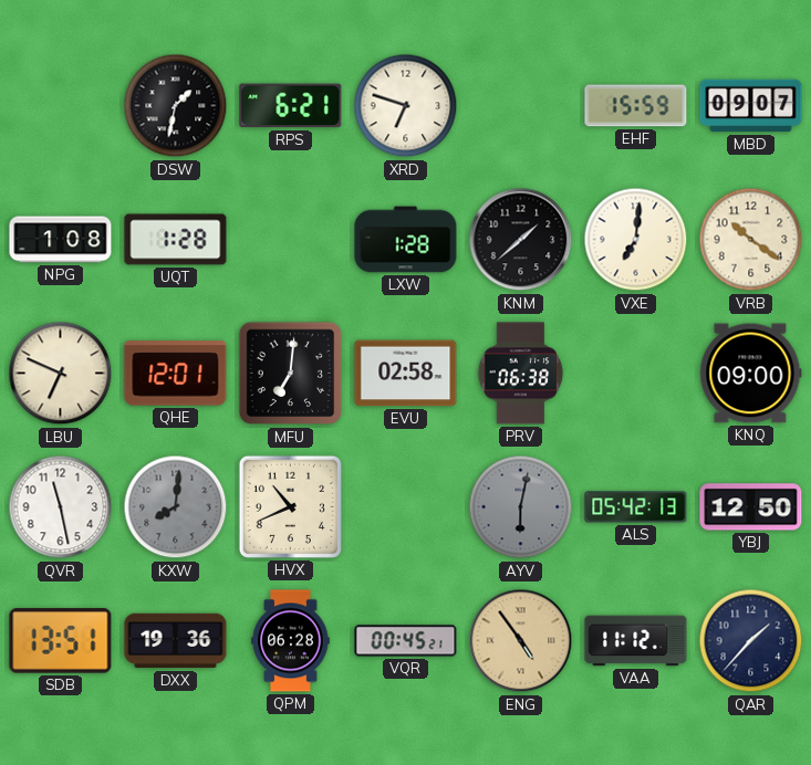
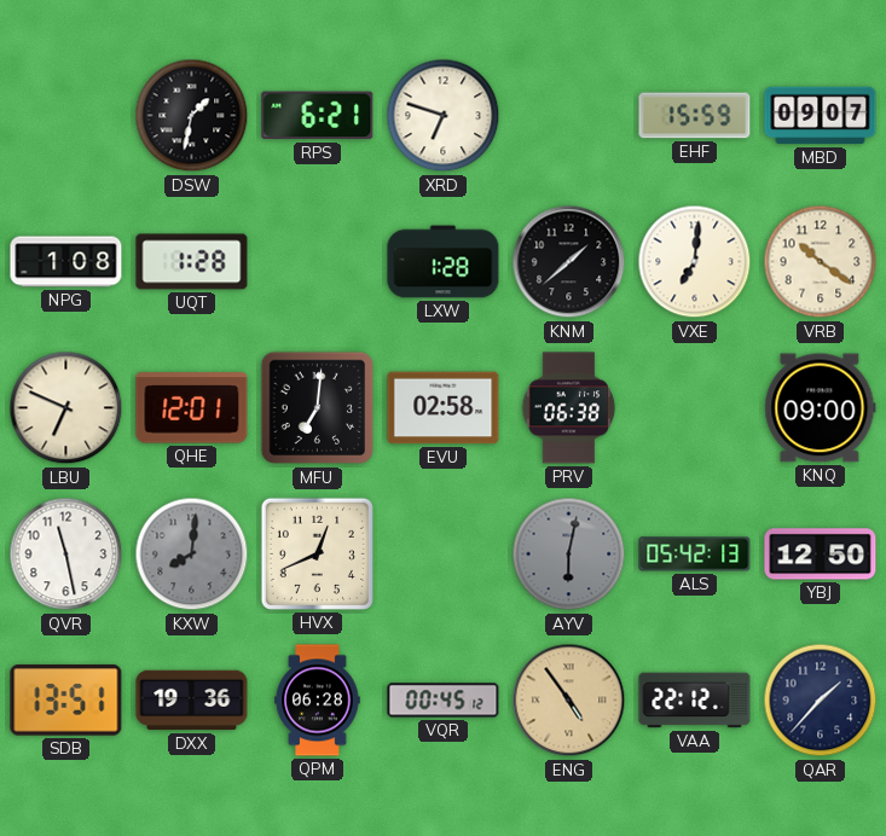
HVX: 10:41 -> 12:41 (317, 553)
VQR: 00:45:21 -> 00:45:12 (444, 701)
VAA: 11:12 -> 22:12 (695, 701)
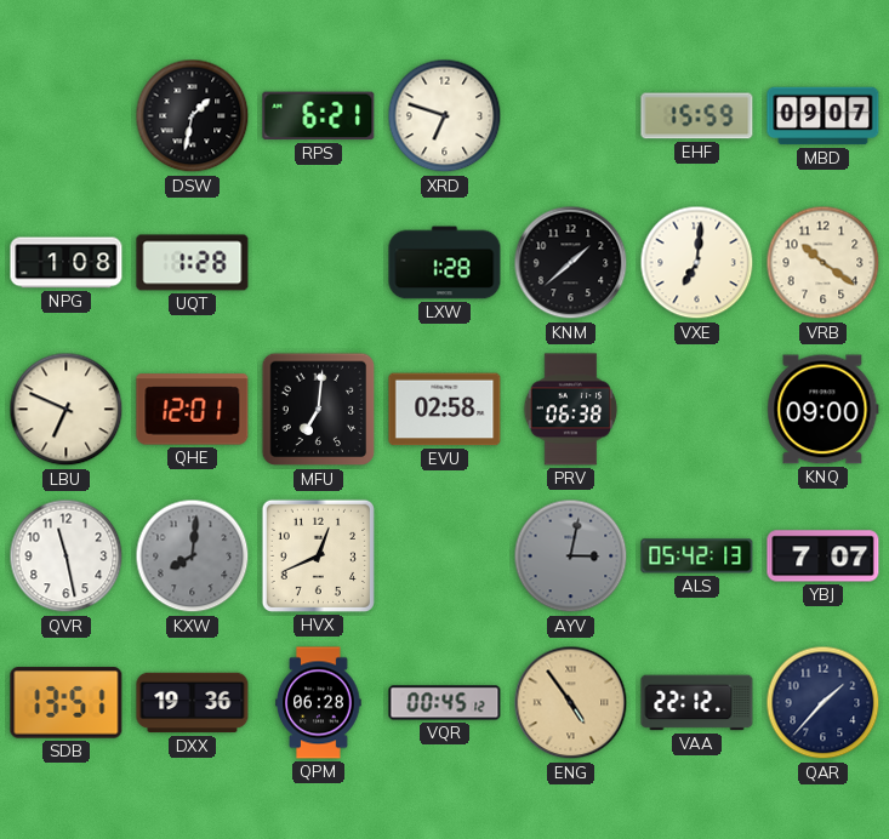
AYV: 6:02 -> 3:02 (571, 557)
YBJ: 12:50 -> 7:07 (824, 557)
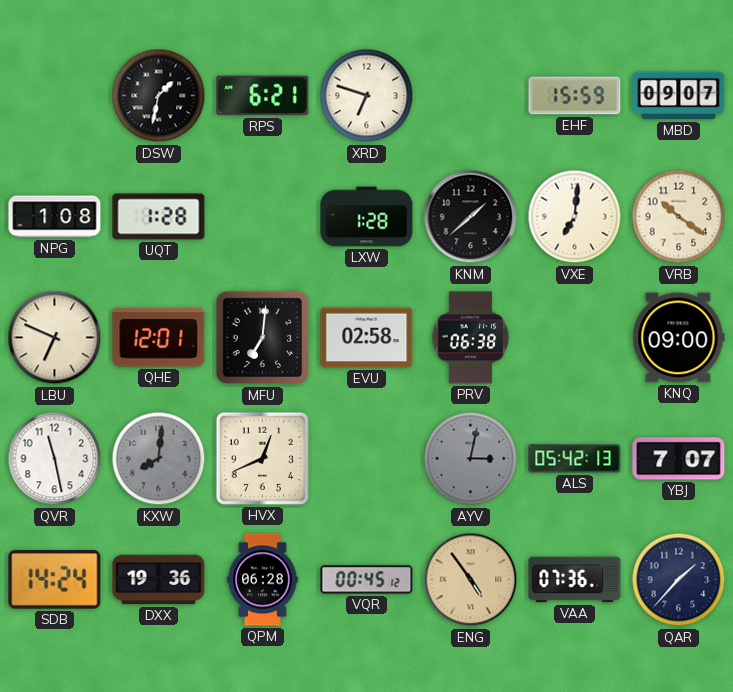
SDB: 13:51 -> 14:24 (55, 580)
VAA: 22:12 -> 07:36 (575, 580)
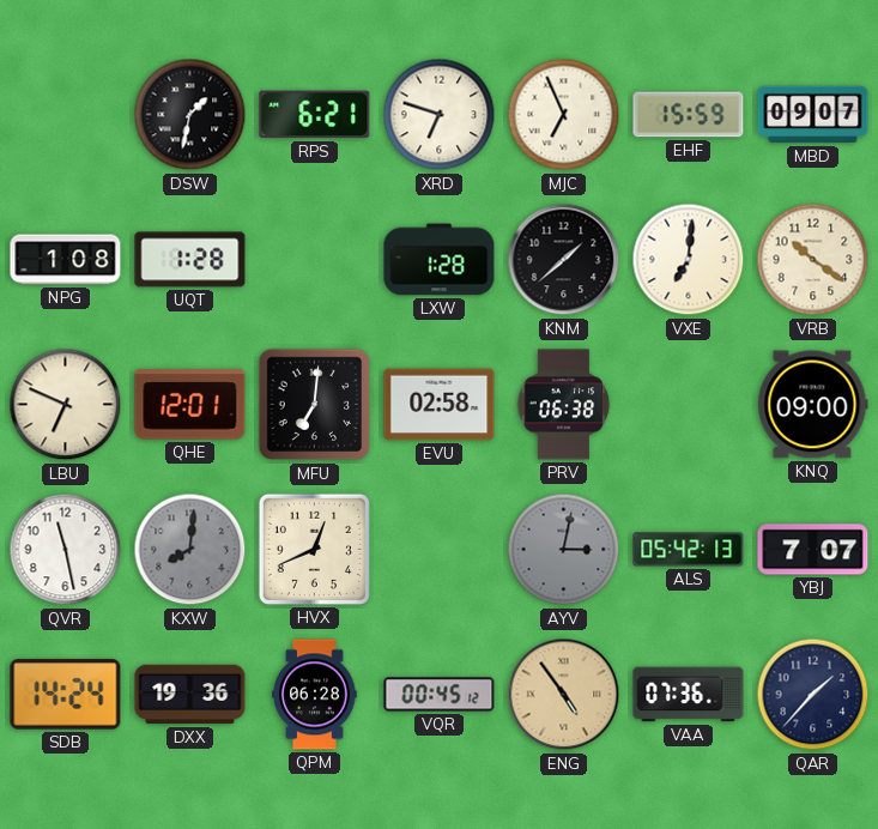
MJC: none -> 6:56 (564, 115)
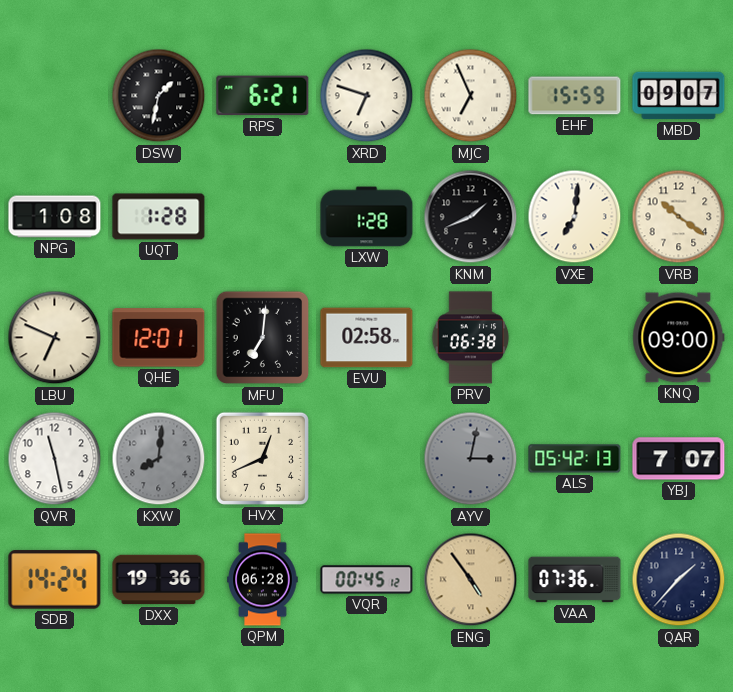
KNM: 1:38 -> 1:41 (471, 217)
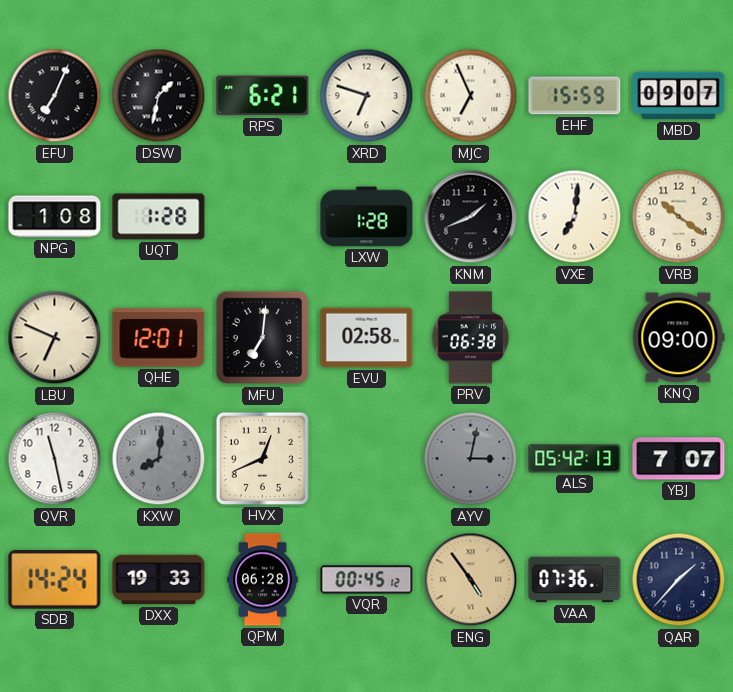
EFU: none -> 7:04 (55, 96)
DXX: 19:36 -> 19:33 (159, 580)
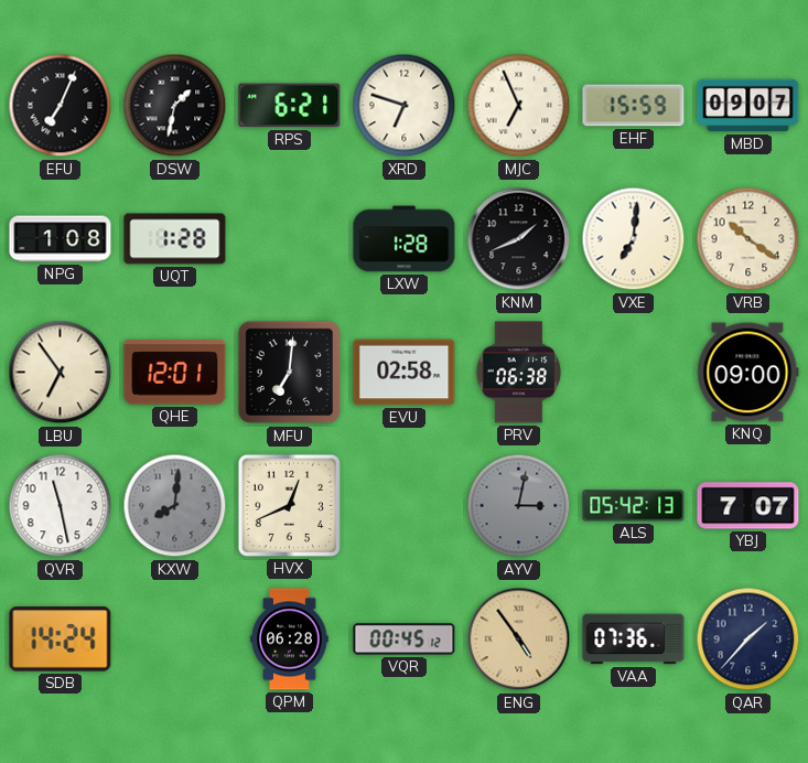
LBU: 6:49 -> 6:54 (61, 373)
DXX: 19:33 -> none (159, 580)
